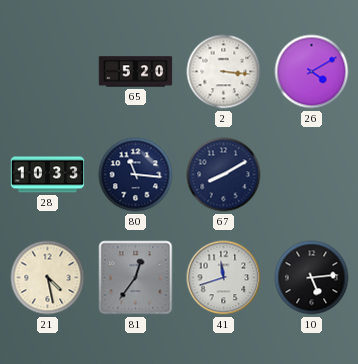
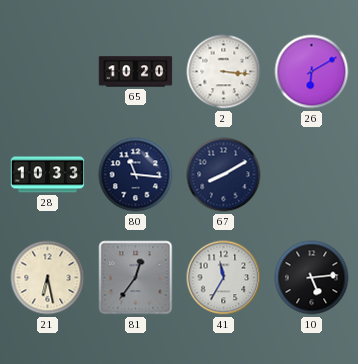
65: 5:20 -> 10:20 (136, 72)
26: 4:10 -> 6:10 (312, 72)
21: 4:28 -> 6:28 (48, 278)
41: 11:42 -> 11:35 (224, 278)
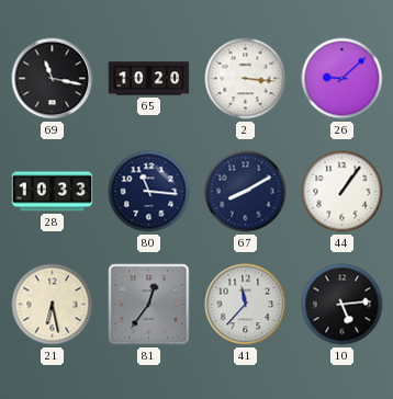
69: none -> 11:17 (53, 79)
26: 6:10 -> 9:08 (343, 79)
44: none -> 1:06 (343, 192)
41: 11:35 -> 11:37 (246, 305)
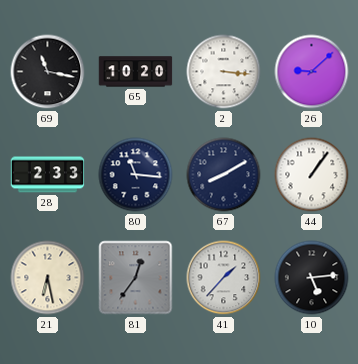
28: 10:33 -> 2:33 (48, 175)
41: 11:37 -> 1:37 (224, 278)
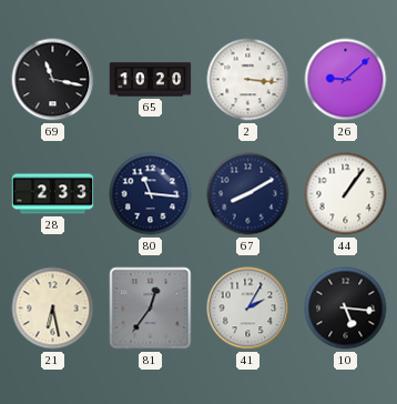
41: 1:37 -> 2:05 (248, 309)
10: 5:14 -> 5:16 (346, 309)
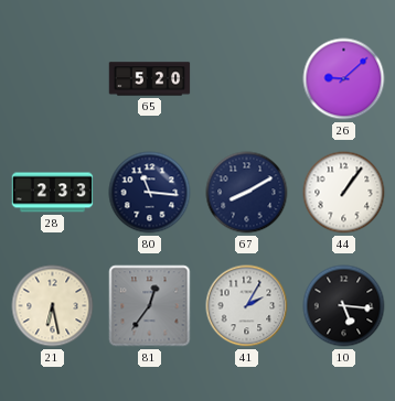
69: 11:17 -> none (53, 80)
65: 10:20 -> 5:20 (150, 79)
2: 3:16 -> none (248, 80)
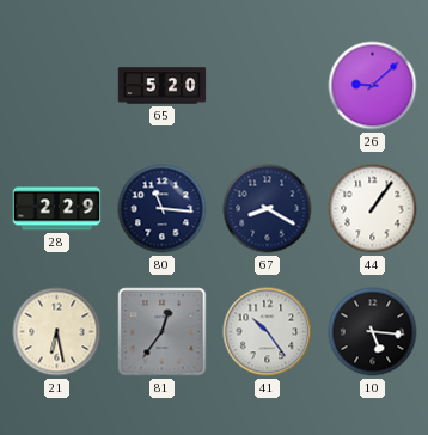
28: 2:33 -> 2:29 (57, 209)
67: 8:10 -> 8:20 (268, 209)
41: 2:05 -> 10:24 (268, 332)
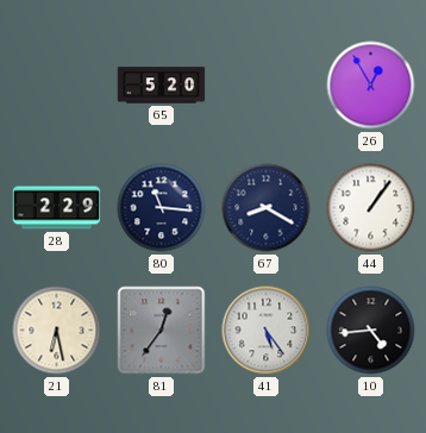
26: 9:08 -> 12:55 (371, 86)
41: 10:24 -> 5:24 (267, 331)
10: 5:16 -> 4:44 (371, 331)
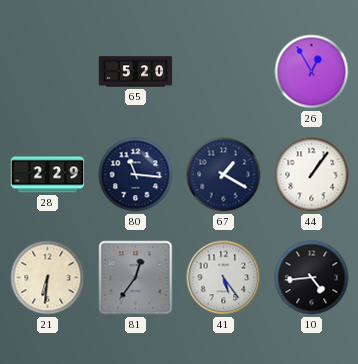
67: 8:20 -> 1:20 (224, 175)
21: 6:28 -> 6:31 (48, 278)
